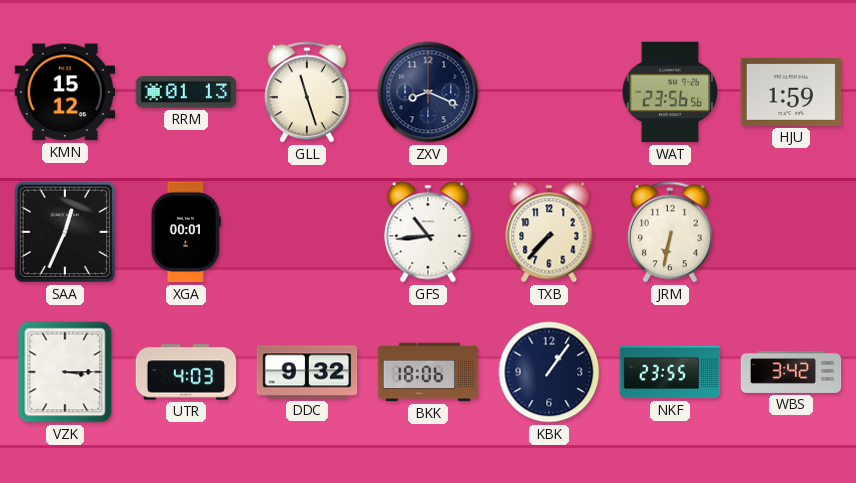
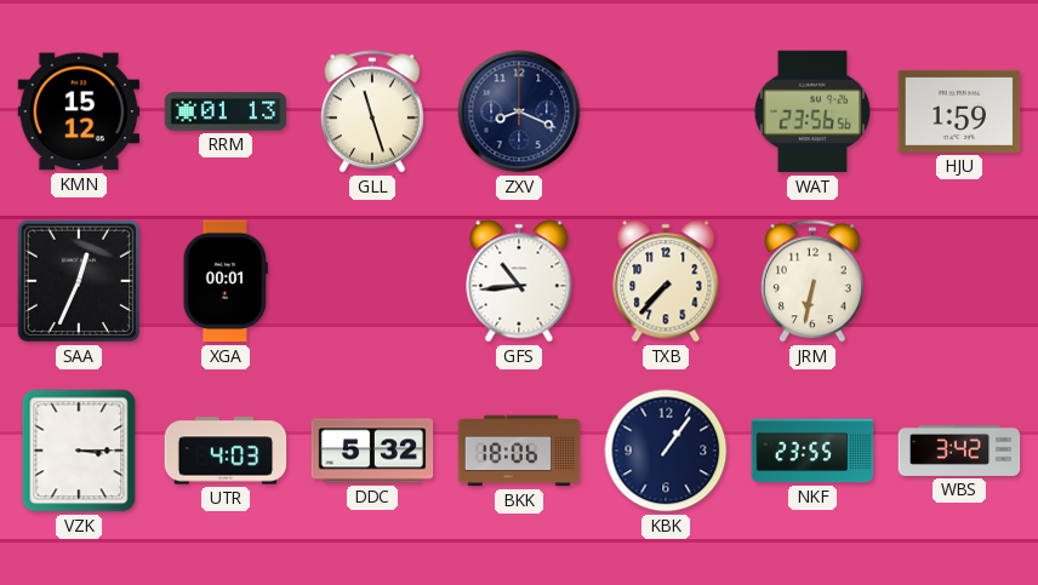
DDC: 9:32 -> 5:32 (372, 451)
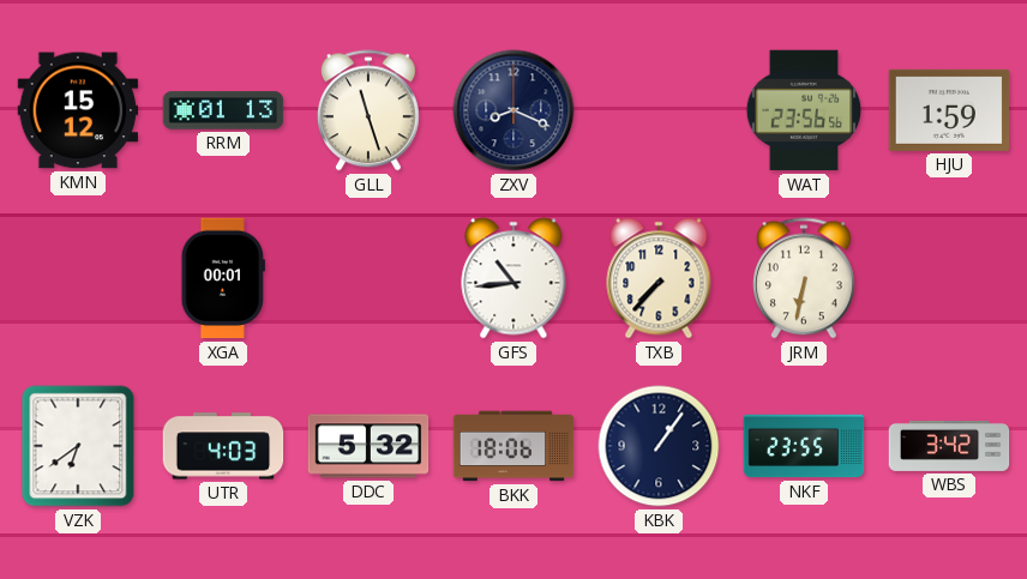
SAA: 12:34 -> none (79, 281)
VZK: 3:15 -> 6:39 (78, 446)
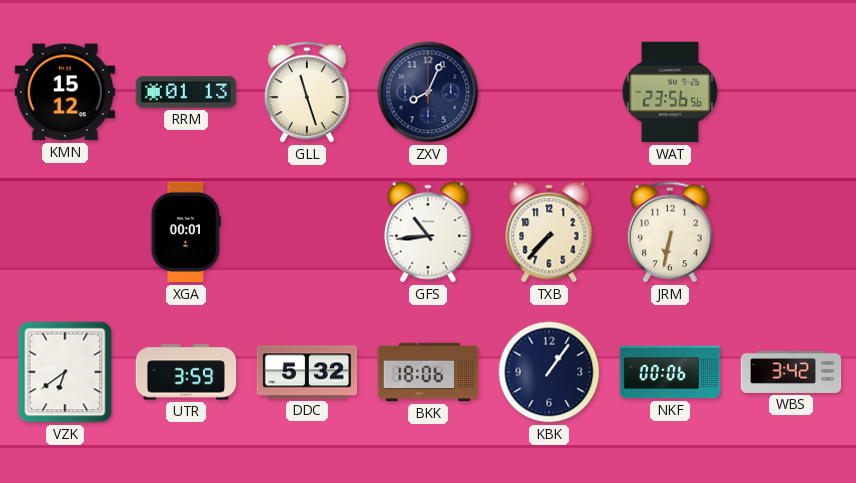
ZXV: 8:19 -> 8:04 (428, 92)
HJU: 1:59 -> none (949, 110)
UTR: 4:03 -> 3:59 (186, 372)
NKF: 23:55 -> 00:06 (670, 372)
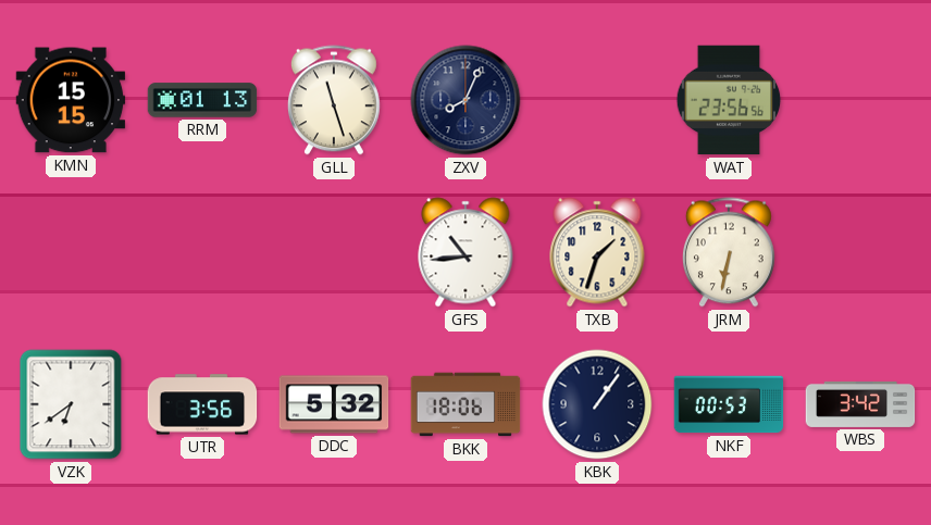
KMN: 15:12 -> 15:15 (71, 100)
XGA: 00:01 -> none (186, 232)
TXB: 7:37 -> 1:33 (597, 252)
UTR: 3:59 -> 3:56 (202, 404)
NKF: 00:06 -> 00:53 (729, 404)
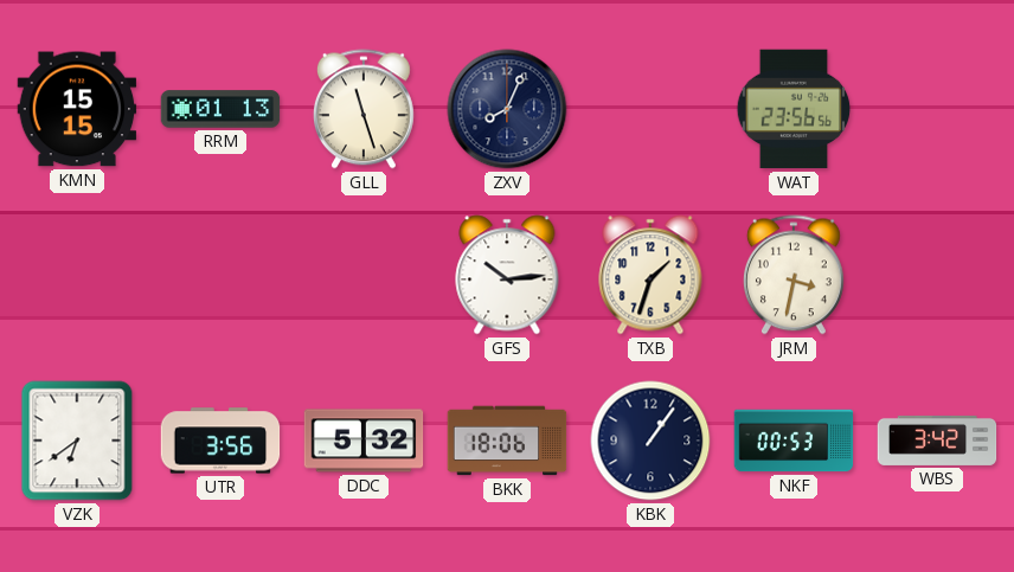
GFS: 10:44 -> 10:14 (507, 275)
JRM: 6:32 -> 3:32 (794, 275)
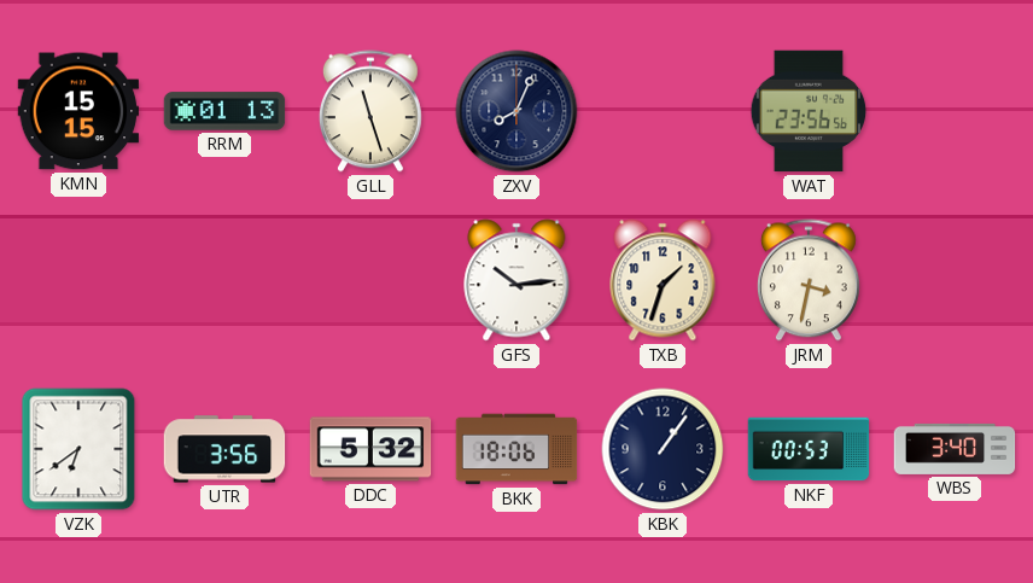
WBS: 3:42 -> 3:40 (955, 449)
